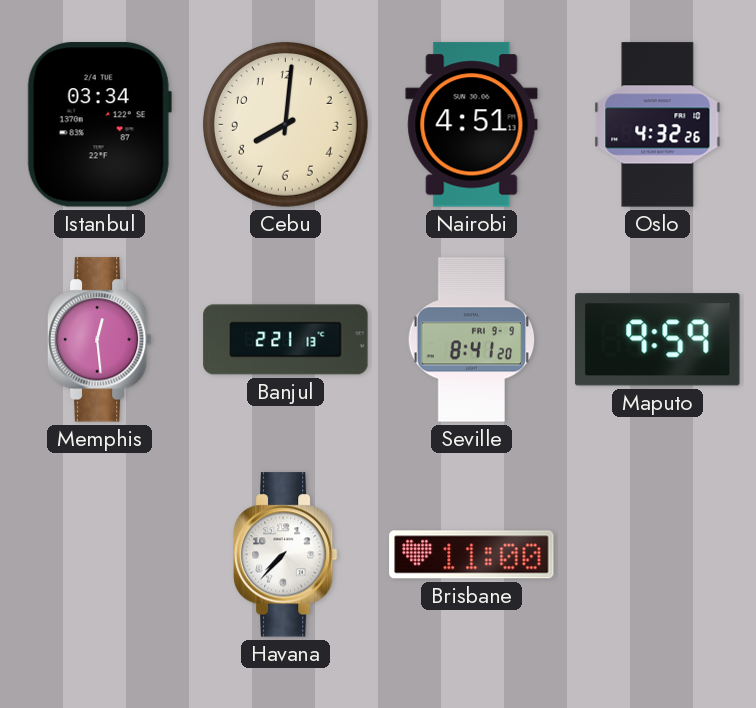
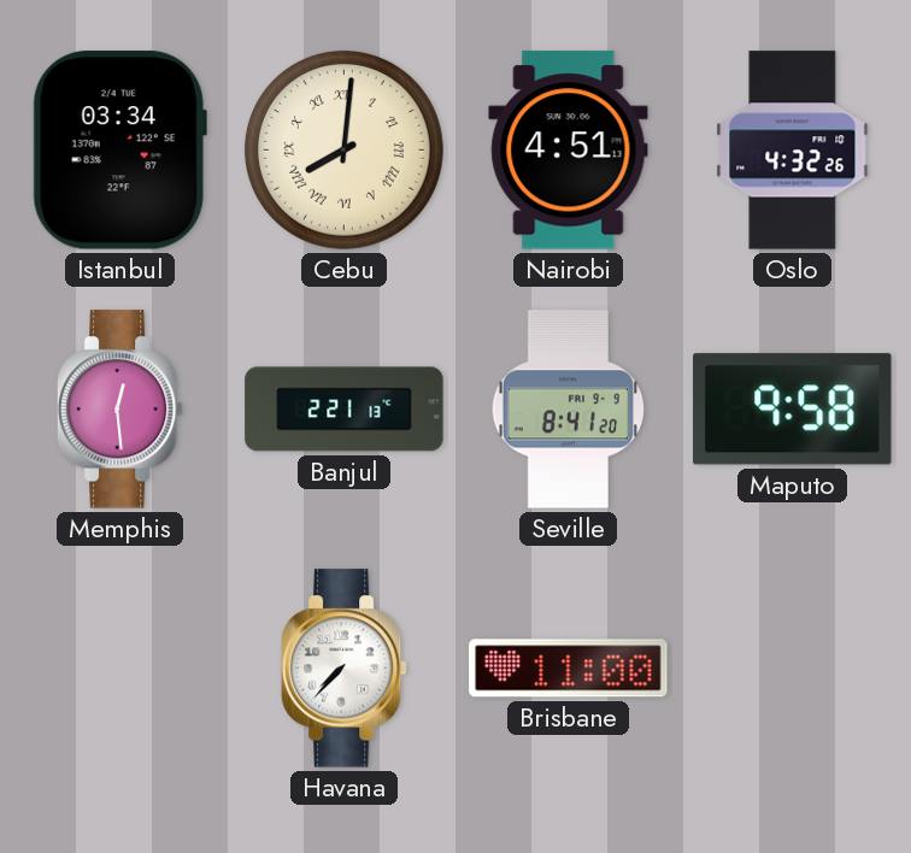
Cebu numerals: Arabic -> Roman (343, 149)
Maputo: 9:59 -> 9:58 (793, 410)
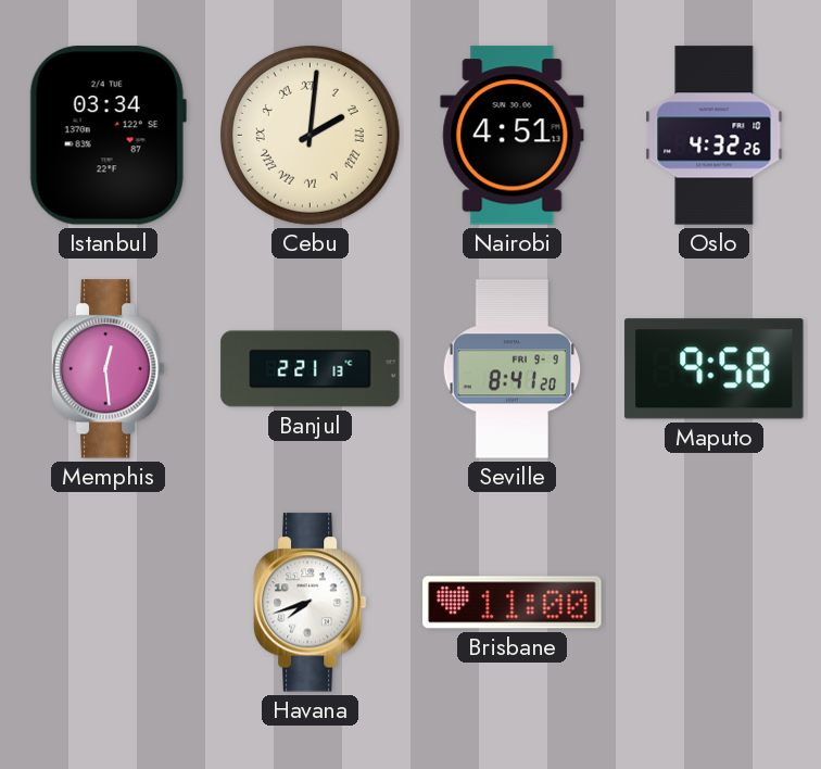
Cebu: 8:01 -> 2:01 (310, 135)
Havana: 7:37 -> 7:42 (310, 603)
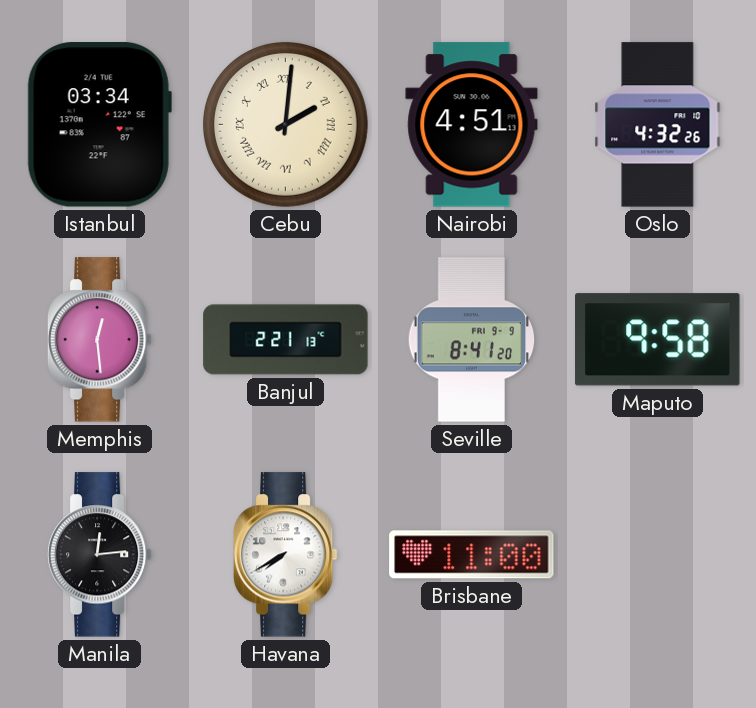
Manila: none -> 12:14 (99, 555)
Havana: 7:42 -> 7:40 (285, 555)
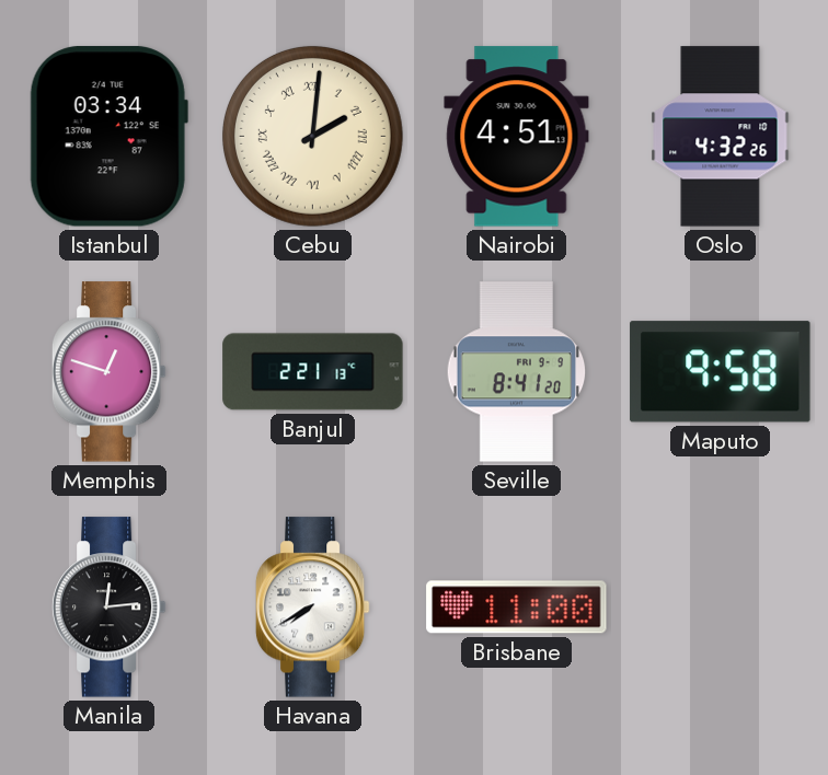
Memphis: 12:29 -> 12:48 (108, 372)
